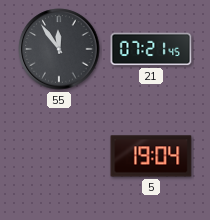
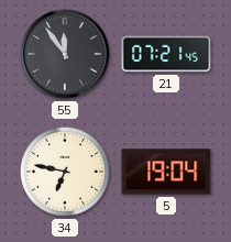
34: none -> 6:47 (65, 172)
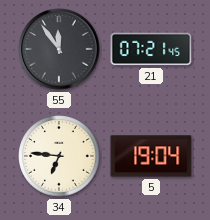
34: 6:47 -> 6:46 (59, 156)
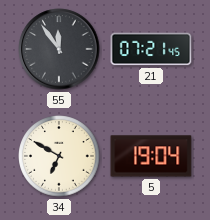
34: 6:46 -> 6:50 (59, 156)
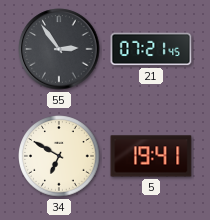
55: 11:54 -> 2:54 (59, 49)
5: 19:04 -> 19:41 (151, 156)
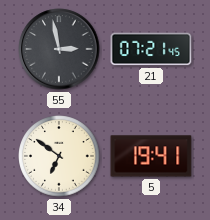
55: 2:54 -> 2:58 (59, 49)
34: 6:50 -> 6:51 (59, 156)
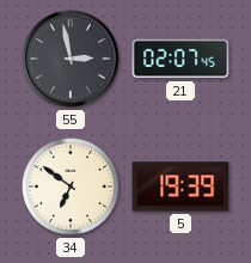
21: 07:21 -> 02:07 (180, 59)
5: 19:41 -> 19:39 (180, 186)
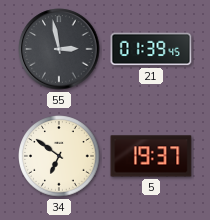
21: 02:07 -> 01:39 (151, 49)
5: 19:39 -> 19:37 (151, 156)
